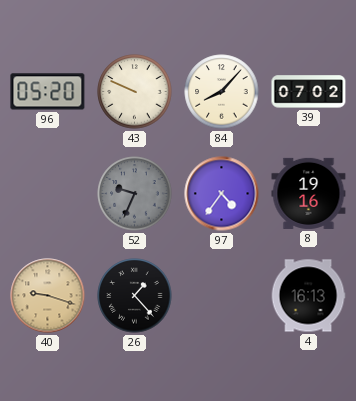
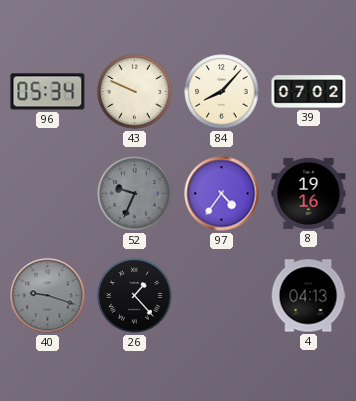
96: 05:20 -> 05:34 (48, 92)
40 dial: champagne -> grey (48, 296)
4: 16:13 -> 04:13 (308, 296)
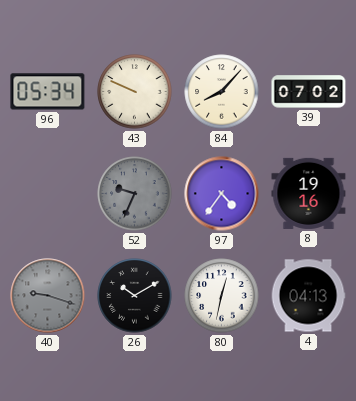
26: 1:23 -> 10:10 (135, 296)
80: none -> 12:32 (222, 296)
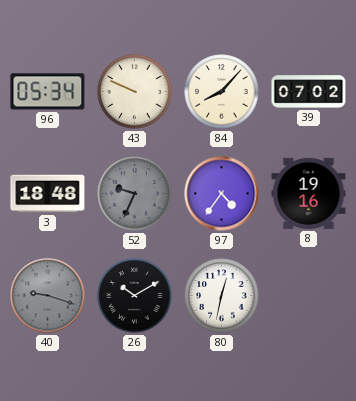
3: none -> 18:48 (48, 194)
4: 04:13 -> none (308, 296)
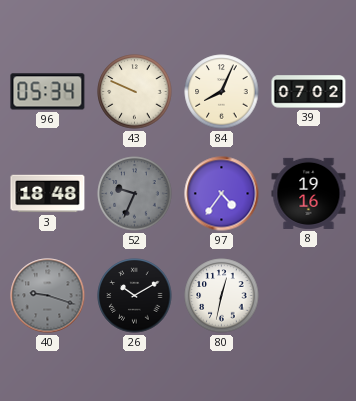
84: 8:07 -> 8:04 (222, 92)
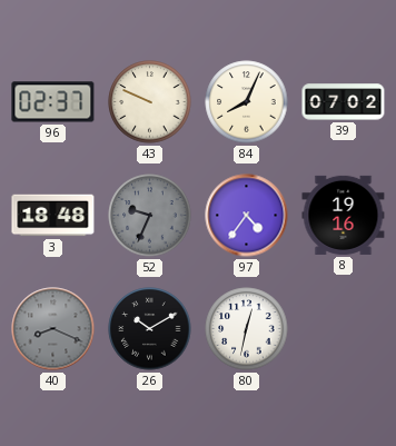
96: 05:34 -> 02:37 (53, 102)
40: 9:18 -> 8:19 (53, 329)
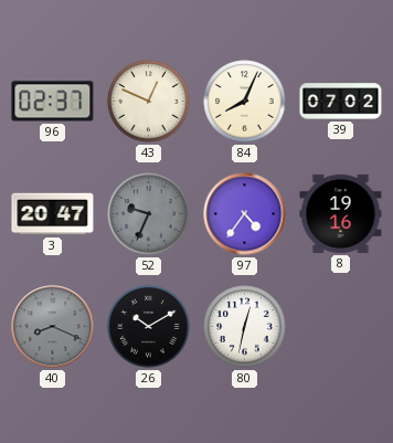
43: 9:49 -> 12:49 (149, 102)
3: 18:48 -> 20:47 (53, 214)
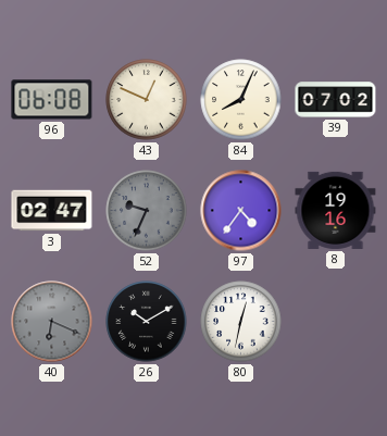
96: 02:37 -> 06:08 (52, 100)
3: 20:47 -> 02:47 (52, 211)
40: 8:19 -> 6:19 (52, 322)
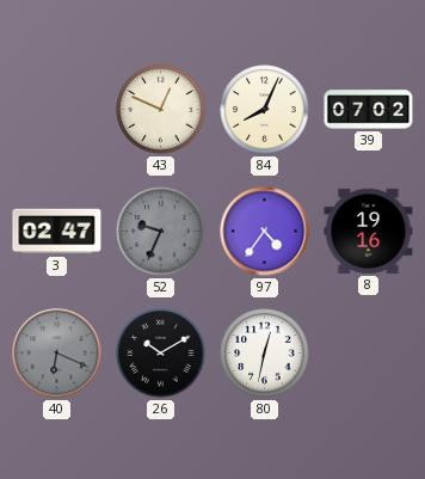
96: 06:08 -> none (52, 100)
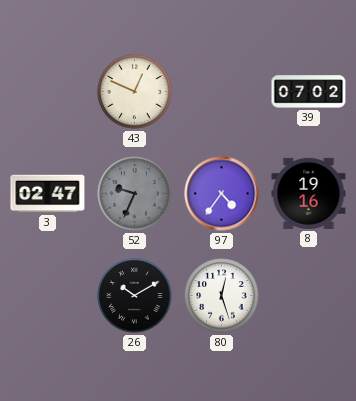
84: 8:04 -> none (265, 110)
40: 6:19 -> none (57, 354)
80: 12:32 -> 12:27 (222, 296)
